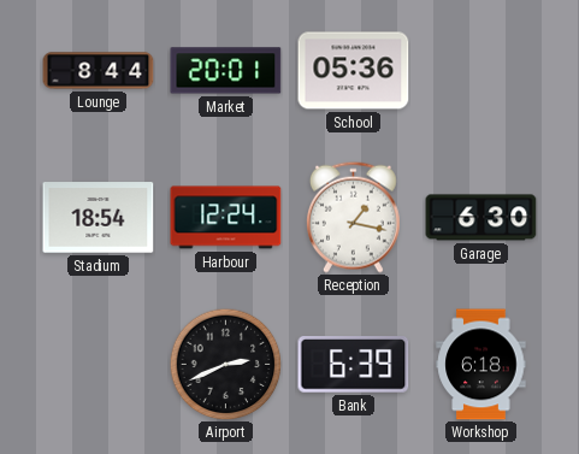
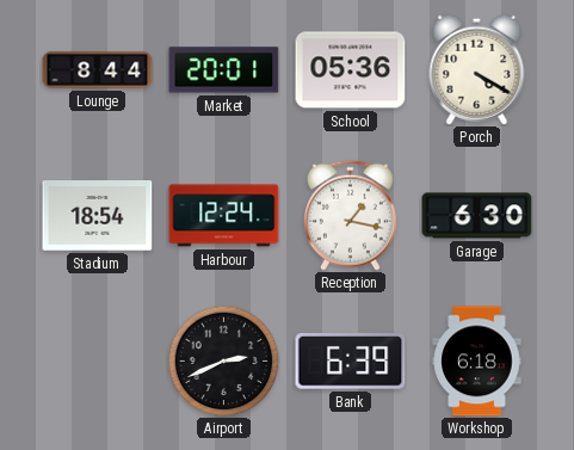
Porch: none -> 4:20 (477, 69)
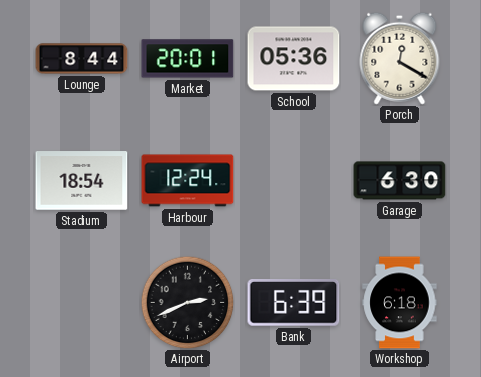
Porch: 4:20 -> 12:20 (400, 58)
Reception: 1:17 -> none (350, 215)
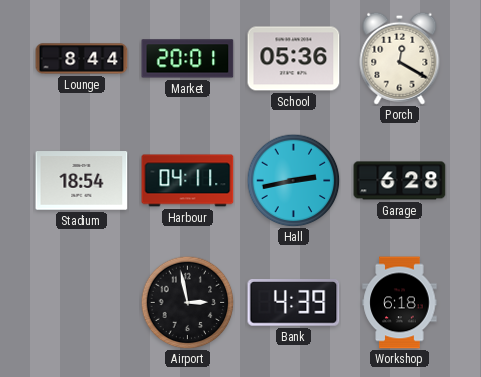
Harbour: 12:24 -> 04:11 (188, 181)
Hall: none -> 2:43 (293, 180)
Garage: 6:30 -> 6:28 (400, 181)
Airport: 2:41 -> 2:58 (187, 302)
Bank: 6:39 -> 4:39 (294, 303)
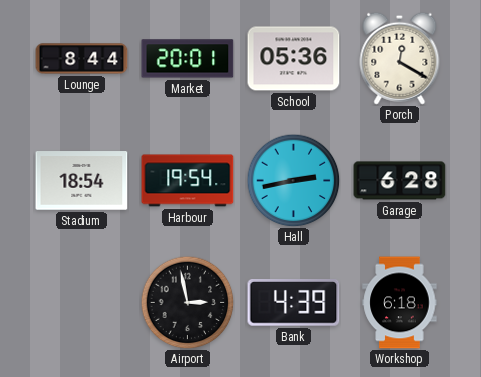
Harbour: 04:11 -> 19:54 (188, 181)
